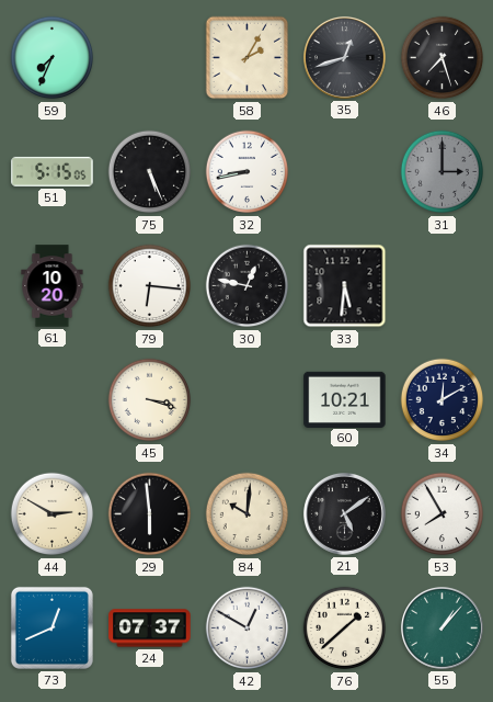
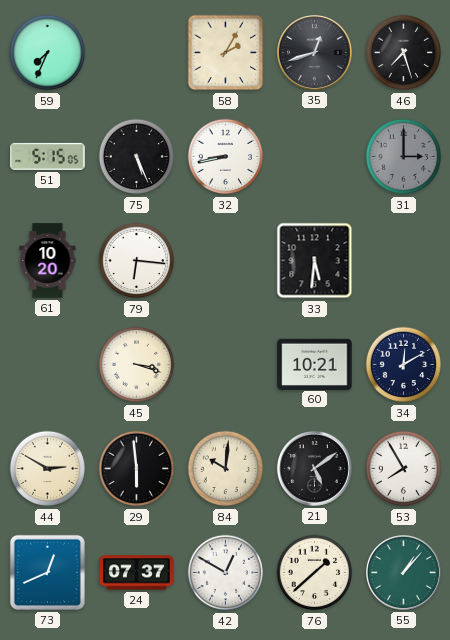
30: 12:47 -> none (248, 286)
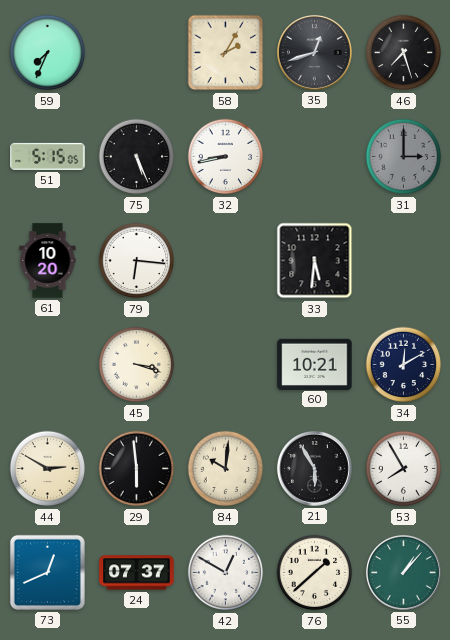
21: 5:09 -> 5:55 (314, 468)
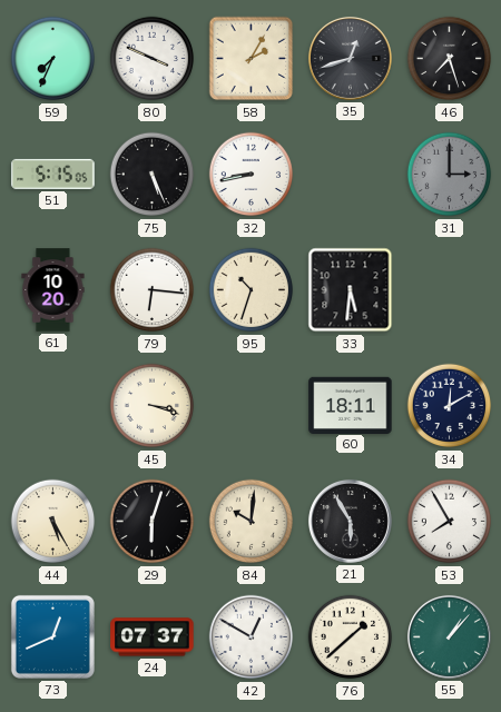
80: none -> 3:49 (153, 59)
95: none -> 10:33 (252, 290)
60: 10:21 -> 18:11 (351, 405)
44: 2:50 -> 5:25 (53, 522)
29: 5:59 -> 6:03 (153, 522)
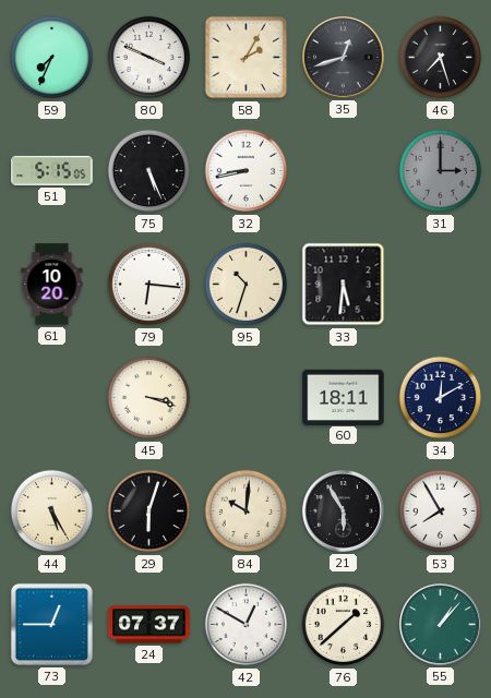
73: 12:41 -> 12:45 (51, 624)
